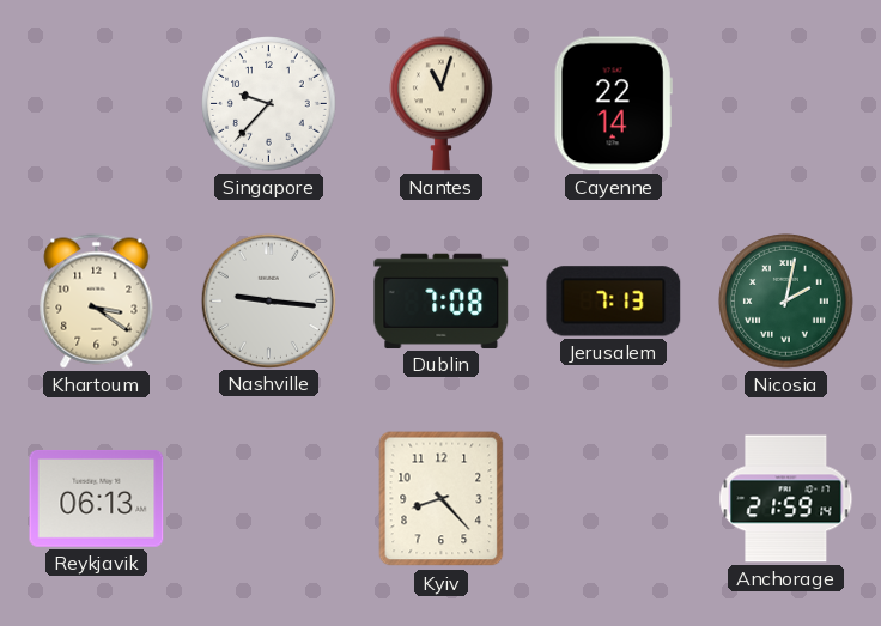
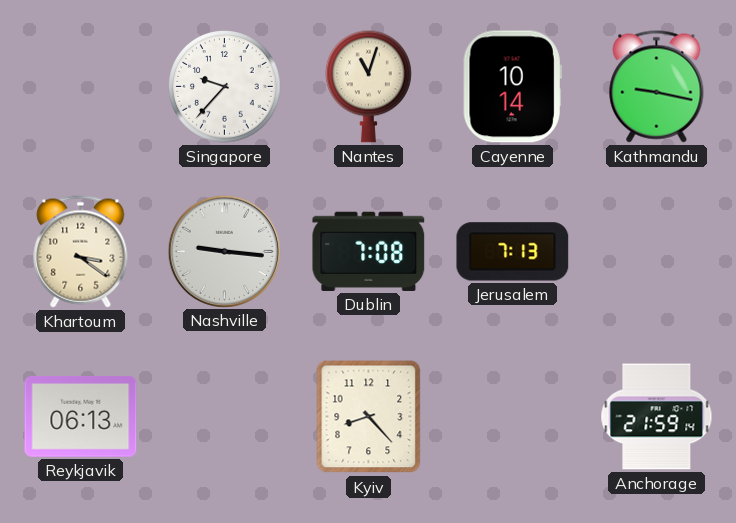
Cayenne: 22:14 -> 10:14 (512, 87)
Kathmandu: none -> 9:17 (657, 87)
Nicosia: 2:02 -> none (786, 302)
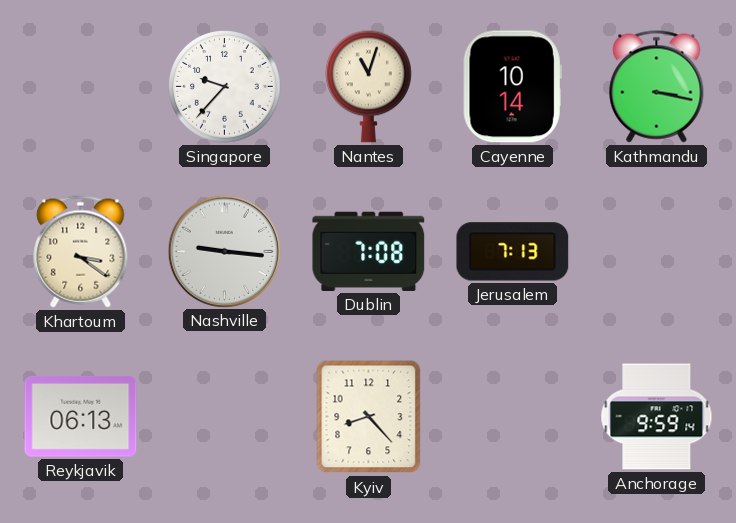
Kathmandu: 9:17 -> 3:17 (657, 87)
Anchorage: 21:59 -> 9:59 (657, 417)
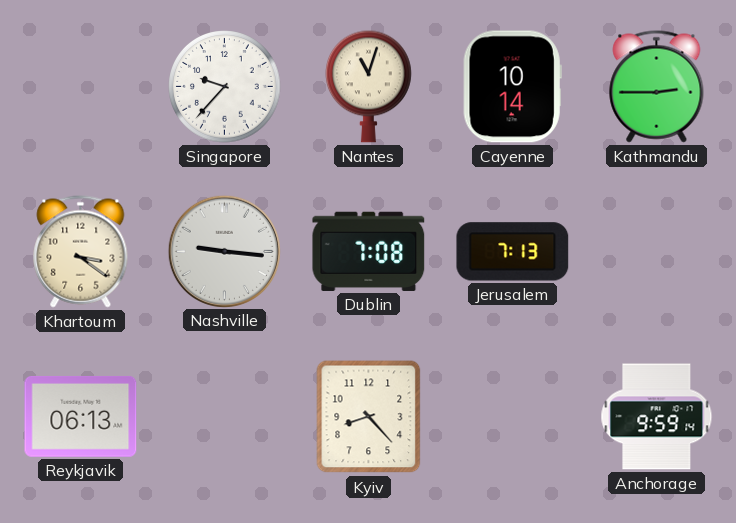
Kathmandu: 3:17 -> 2:45 (657, 87)
